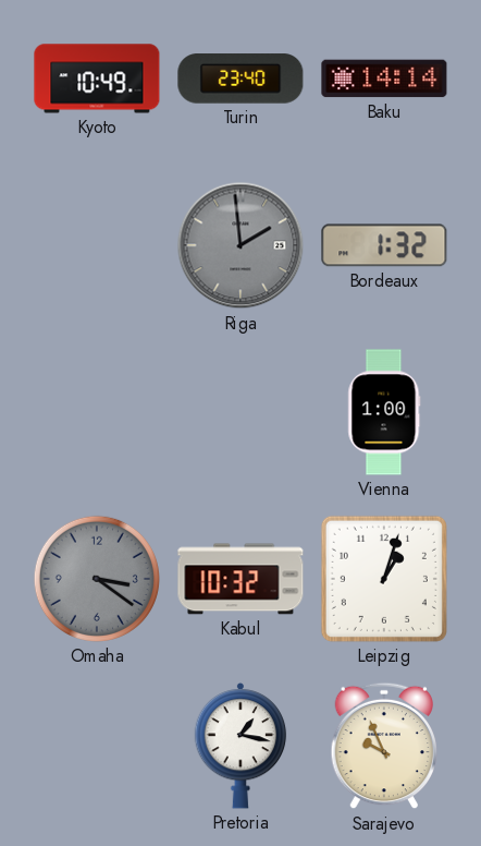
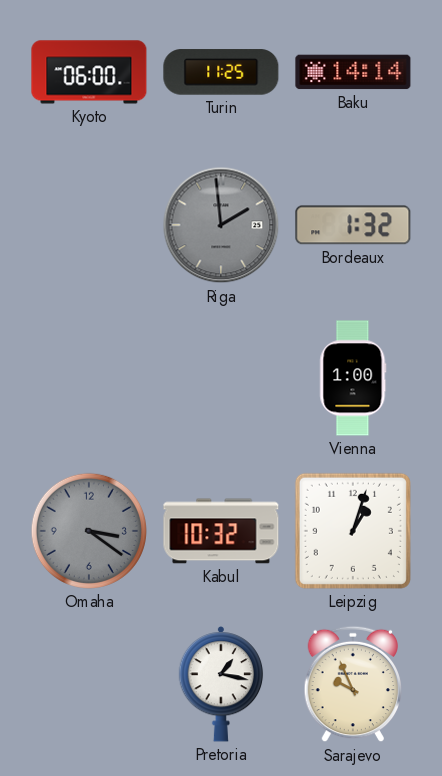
Kyoto: 10:49 -> 06:00 (89, 72)
Turin: 23:40 -> 11:25 (221, 72)
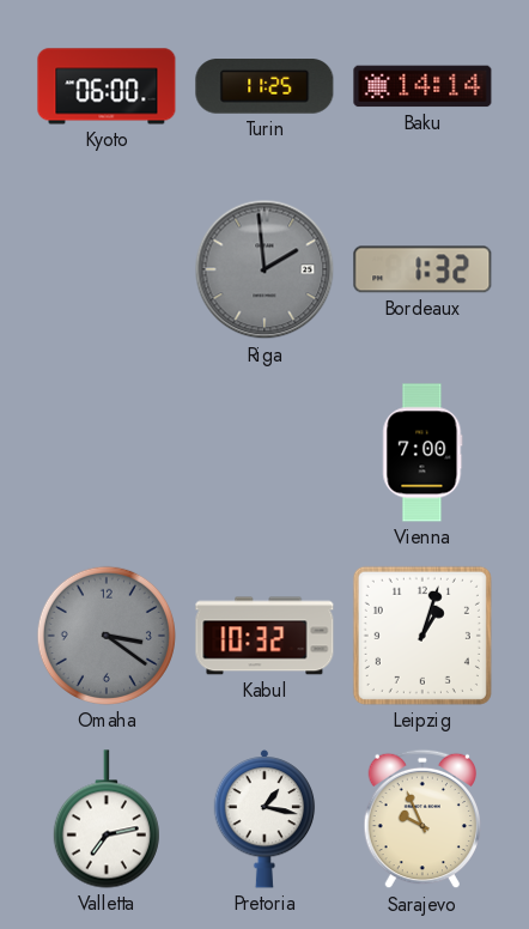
Vienna: 1:00 -> 7:00 (422, 453)
Valletta: none -> 7:13 (107, 819)
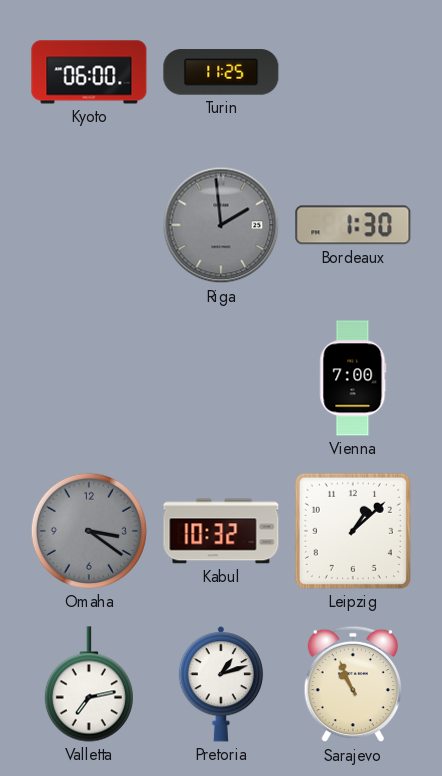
Baku: 14:14 -> none (422, 86)
Bordeaux: 1:32 -> 1:30 (353, 225)
Leipzig: 1:03 -> 1:08 (353, 531)
Pretoria: 1:17 -> 1:12 (221, 685)
Sarajevo: 9:56 -> 10:56 (353, 684)
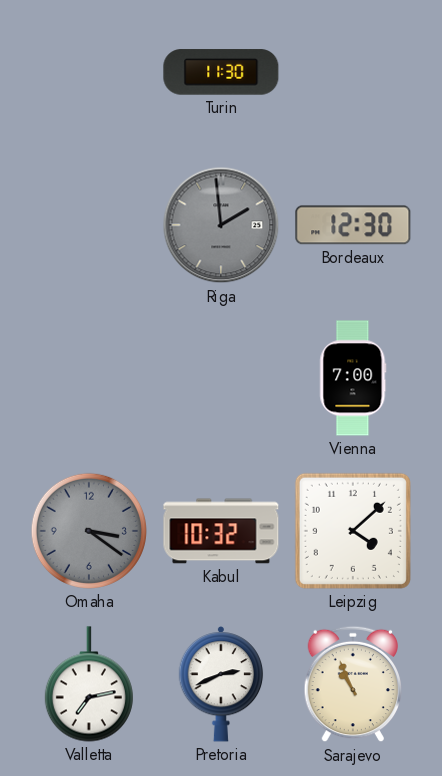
Kyoto: 06:00 -> none (89, 72)
Turin: 11:25 -> 11:30 (221, 72)
Bordeaux: 1:30 -> 12:30 (353, 225)
Leipzig: 1:08 -> 4:08 (353, 531)
Pretoria: 1:12 -> 2:41 (221, 685)
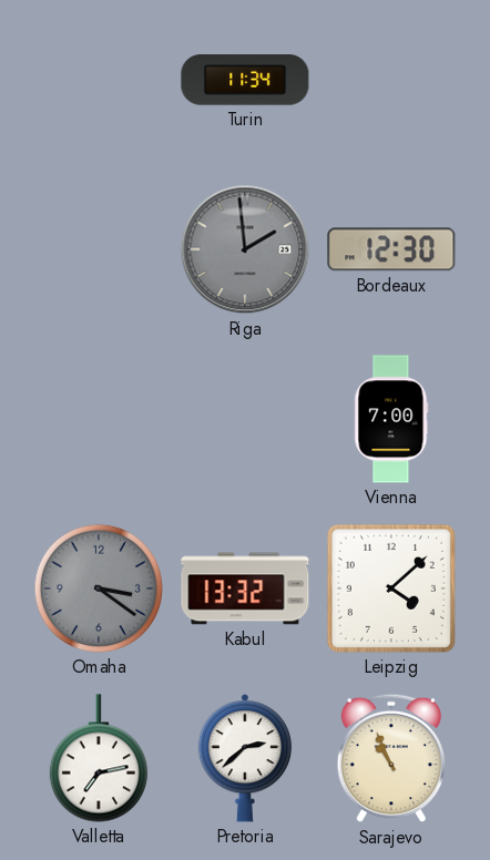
Turin: 11:30 -> 11:34 (245, 80)
Kabul: 10:32 -> 13:32 (245, 588)
Pretoria: 2:41 -> 2:38 (245, 759)
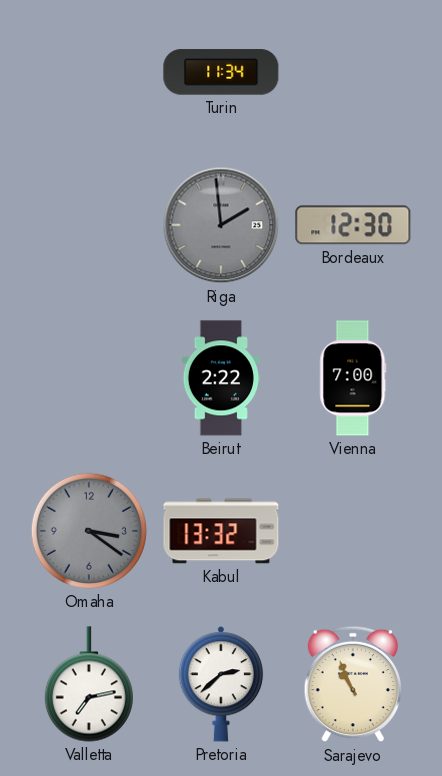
Beirut: none -> 2:22 (220, 378)
Leipzig: 4:08 -> none (391, 588)
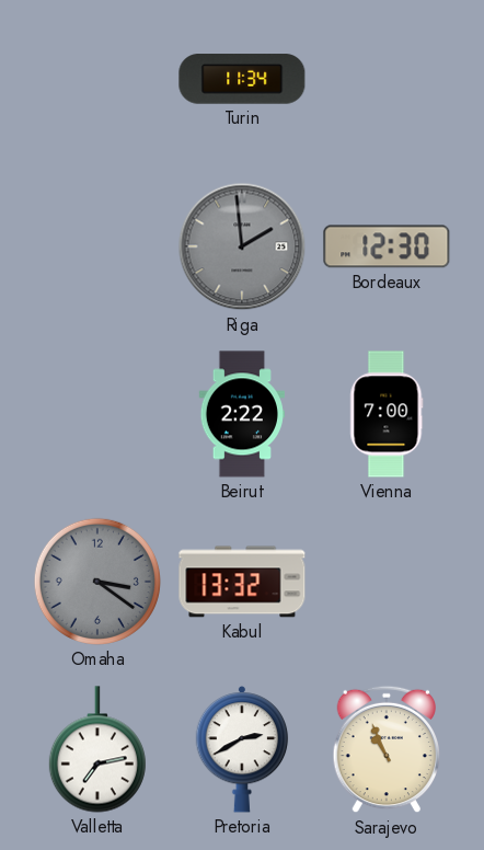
Pretoria: 2:38 -> 2:40 (242, 750)
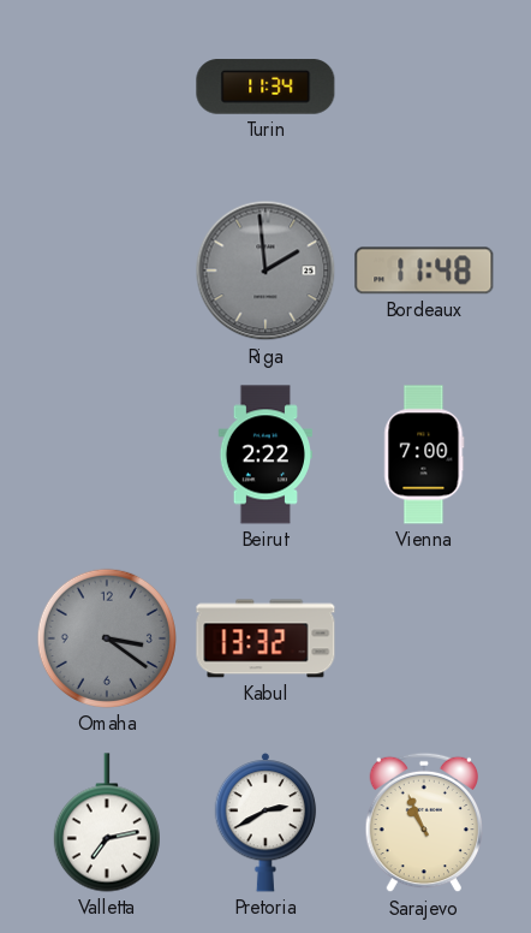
Bordeaux: 12:30 -> 11:48 (424, 271)
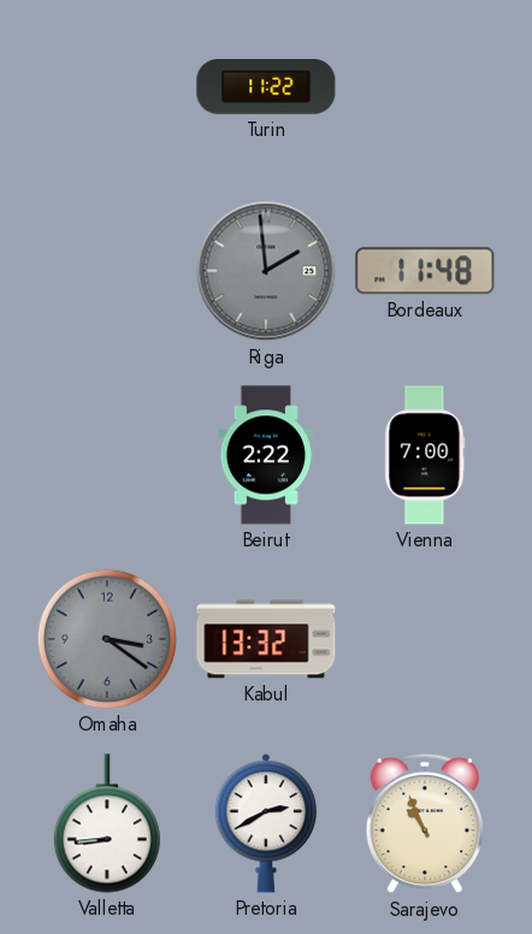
Turin: 11:34 -> 11:22 (266, 87)
Valletta: 7:13 -> 8:44 (107, 823)
